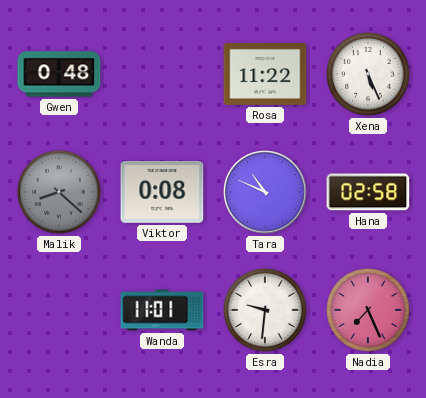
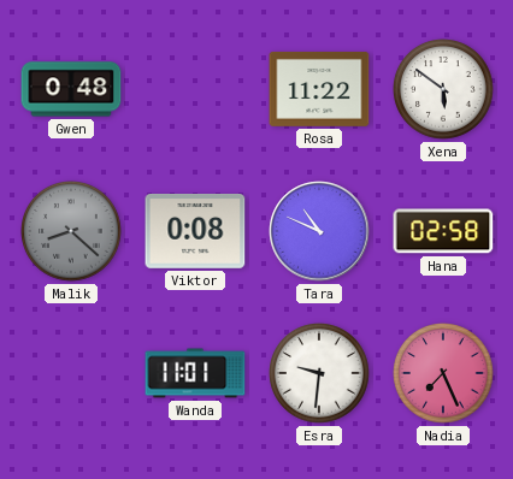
Xena: 5:26 -> 5:51 (443, 89)
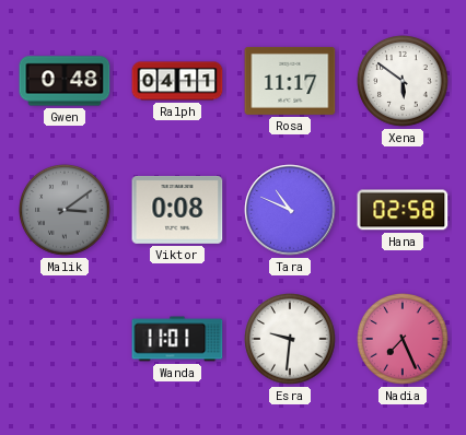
Ralph: none -> 04:11 (177, 81)
Rosa: 11:22 -> 11:17 (290, 81)
Malik: 8:22 -> 3:09 (65, 210)
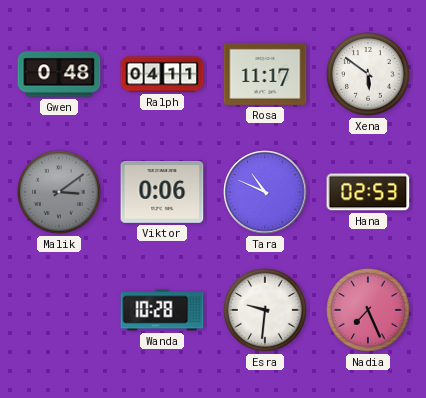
Viktor: 0:08 -> 0:06 (162, 193)
Hana: 02:58 -> 02:53 (368, 192)
Wanda: 11:01 -> 10:28 (162, 310)
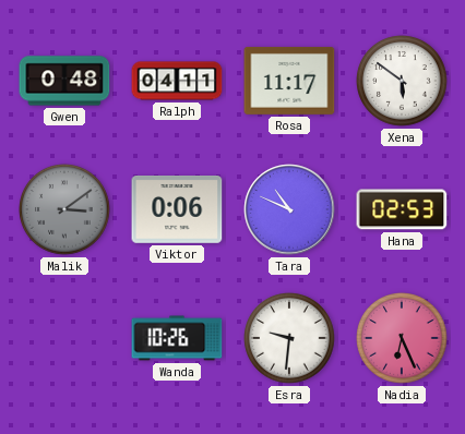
Wanda: 10:28 -> 10:26 (177, 338)
Nadia: 7:26 -> 6:26 (402, 338)
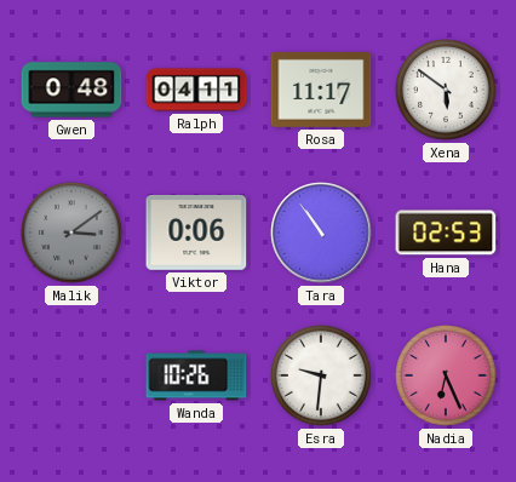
Tara: 10:49 -> 10:54 (321, 233)
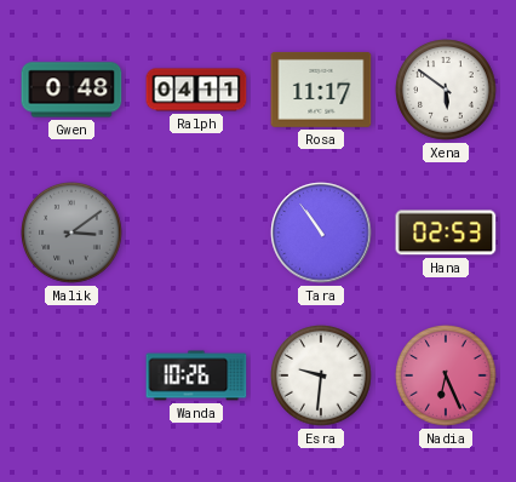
Viktor: 0:06 -> none (196, 234)
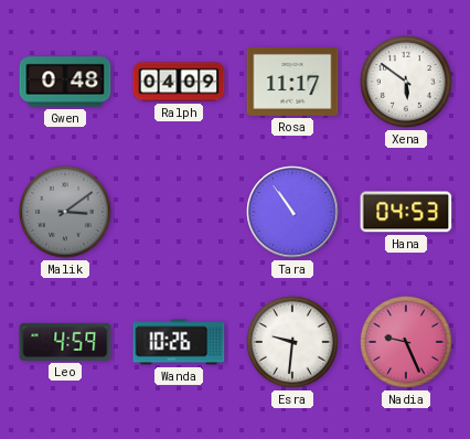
Ralph: 04:11 -> 04:09 (179, 82)
Hana: 02:53 -> 04:53 (406, 212)
Leo: none -> 4:59 (65, 342)
Nadia: 6:26 -> 9:26 (406, 342)
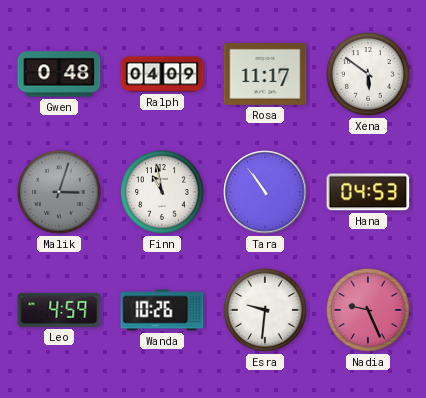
Malik: 3:09 -> 3:03 (59, 192)
Finn: none -> 10:58 (162, 192)
